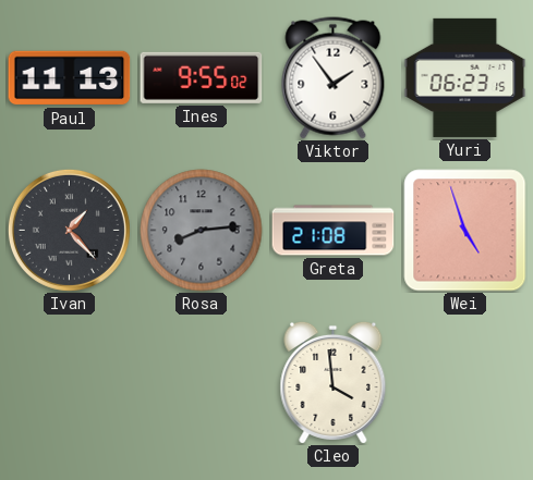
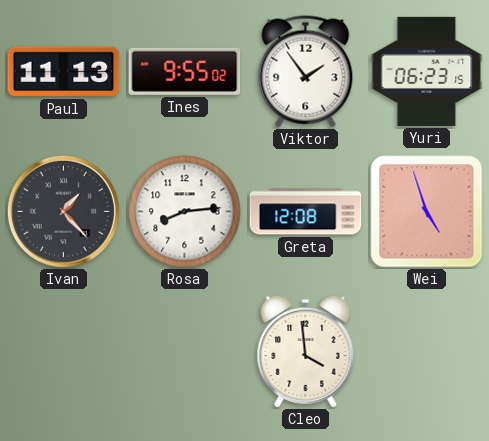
Rosa dial: grey -> white (185, 212)
Greta: 21:08 -> 12:08 (306, 212)
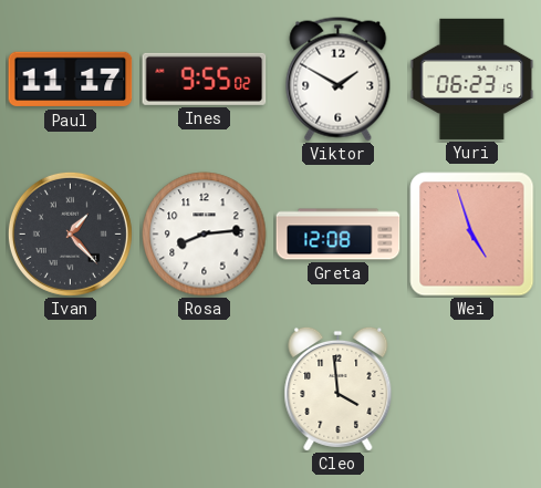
Paul: 11:13 -> 11:17 (71, 80)
Viktor: 1:54 -> 1:50 (339, 80)
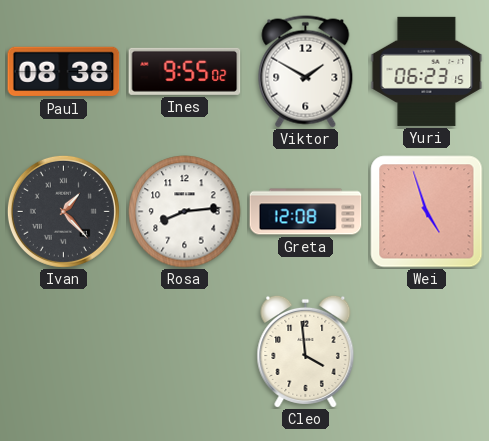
Paul: 11:17 -> 08:38 (64, 72)
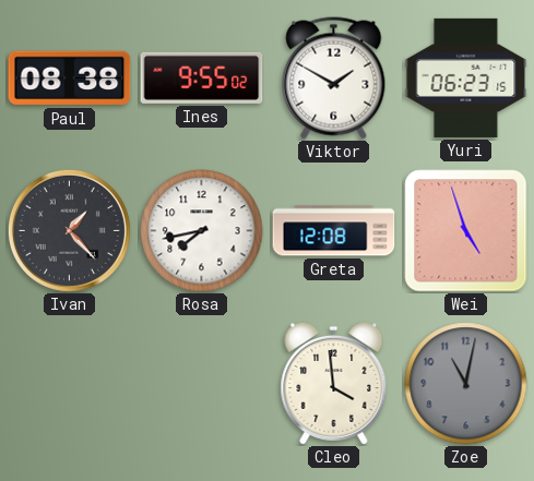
Rosa: 8:14 -> 7:43 (202, 231)
Zoe: none -> 11:02 (466, 384)
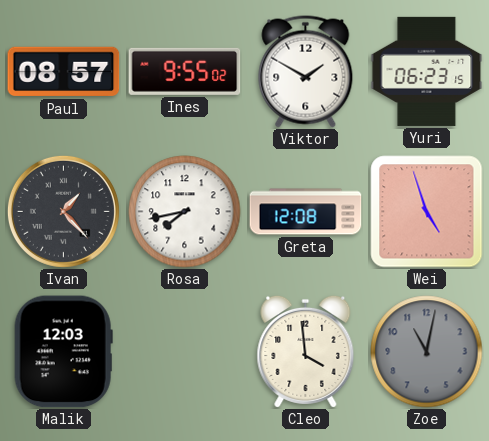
Paul: 08:38 -> 08:57 (64, 72)
Malik: none -> 12:03 (63, 352)
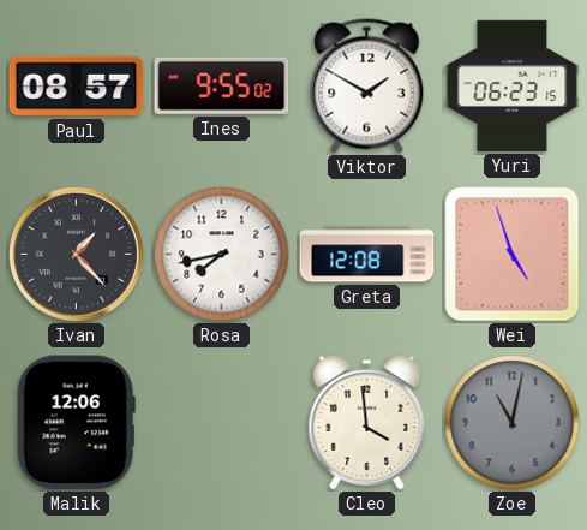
Malik: 12:03 -> 12:06 (76, 423)
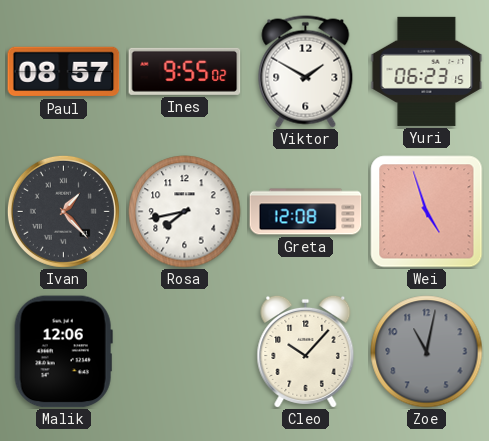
Cleo: 3:59 -> 10:07 (306, 351)
